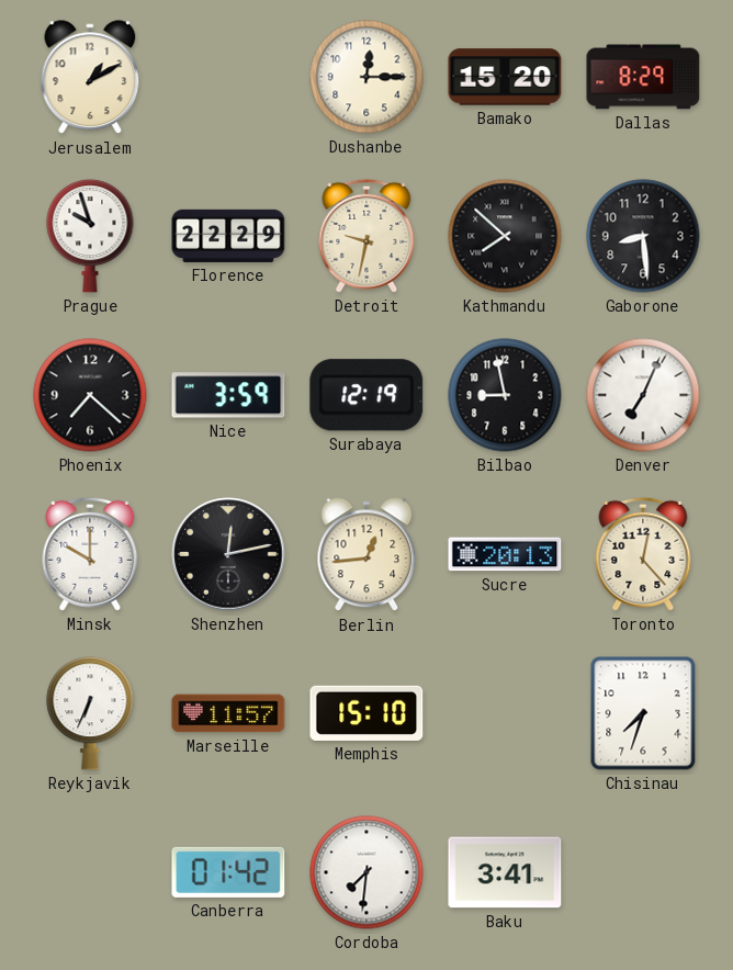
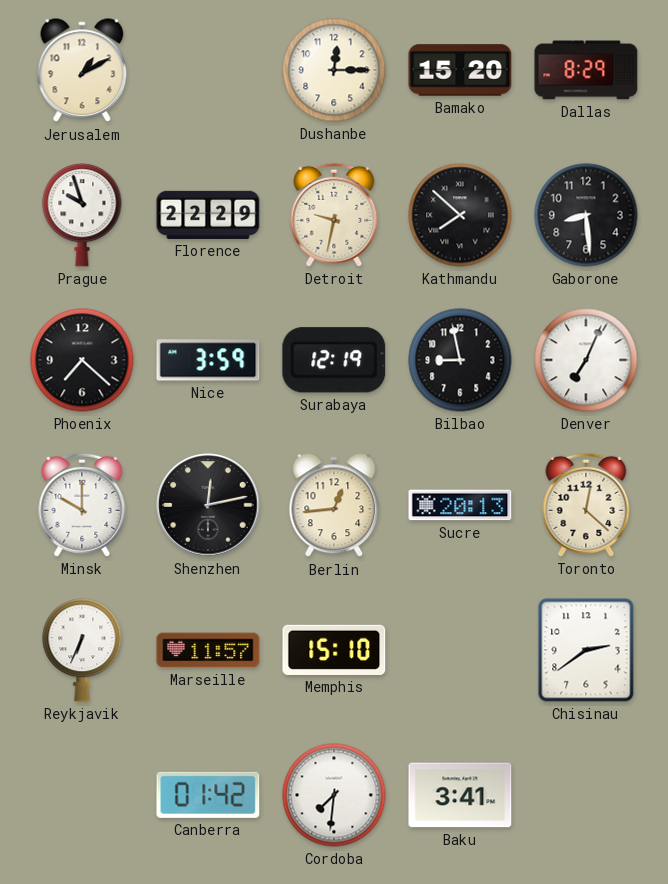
Toronto: 12:23 -> 12:22 (586, 505)
Chisinau: 7:33 -> 2:39 (586, 650)
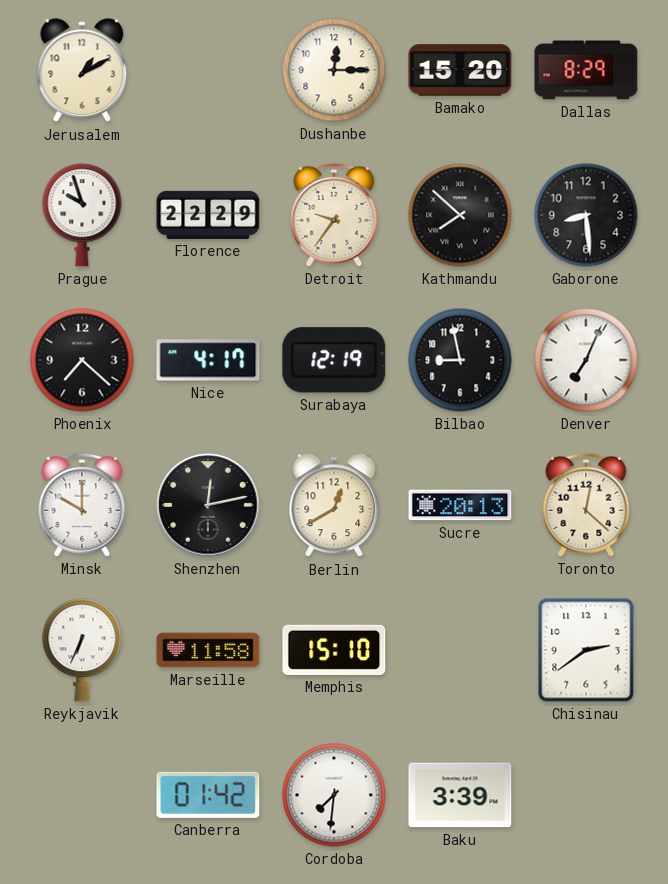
Detroit: 9:32 -> 9:36 (334, 215)
Nice: 3:59 -> 4:17 (208, 360)
Berlin: 12:44 -> 12:40 (334, 506)
Marseille: 11:57 -> 11:58 (208, 650)
Baku: 3:41 -> 3:39 (460, 795)
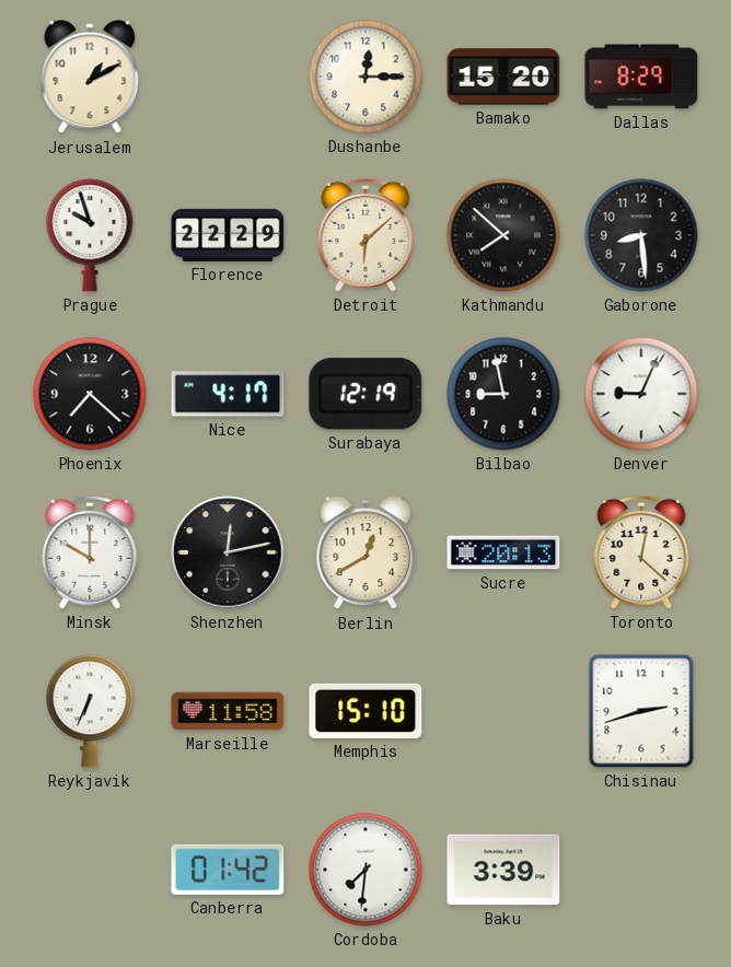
Detroit: 9:36 -> 6:08 (366, 235)
Denver: 7:04 -> 9:04 (641, 394)
Chisinau: 2:39 -> 2:42 (641, 711)
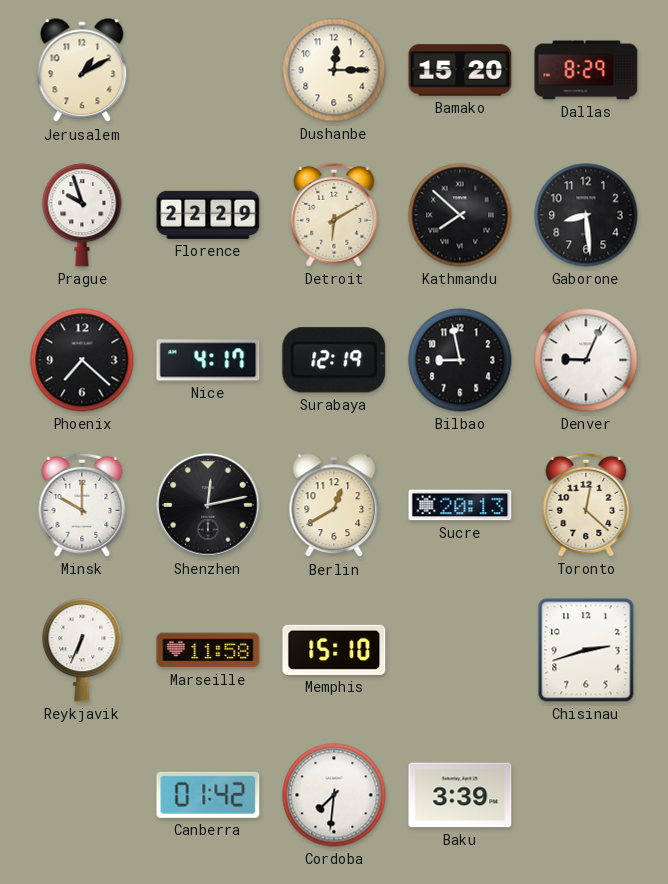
Detroit: 6:08 -> 6:10 (334, 215)
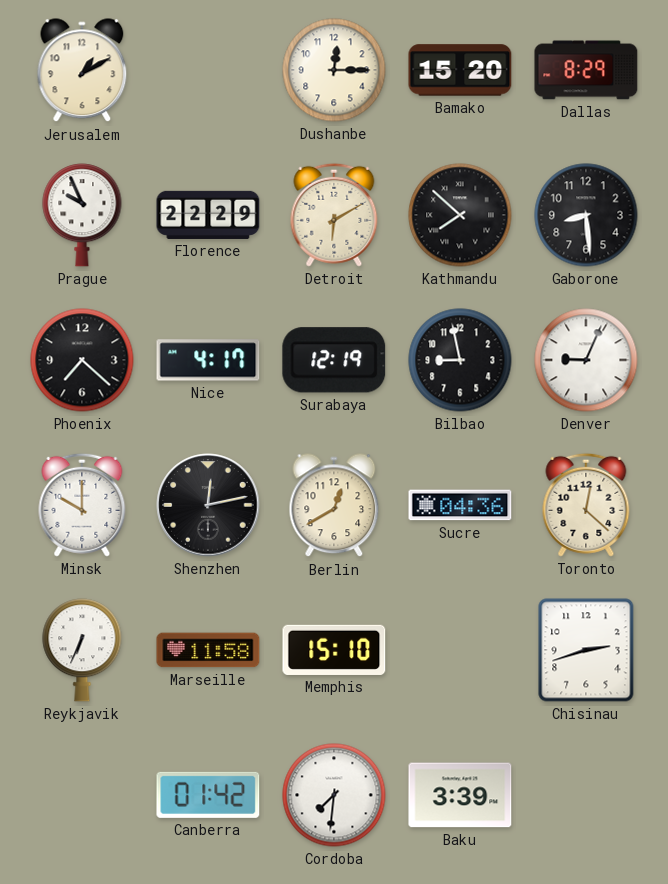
Prague: 9:57 -> 9:56 (82, 215)
Sucre: 20:13 -> 04:36 (460, 505)
